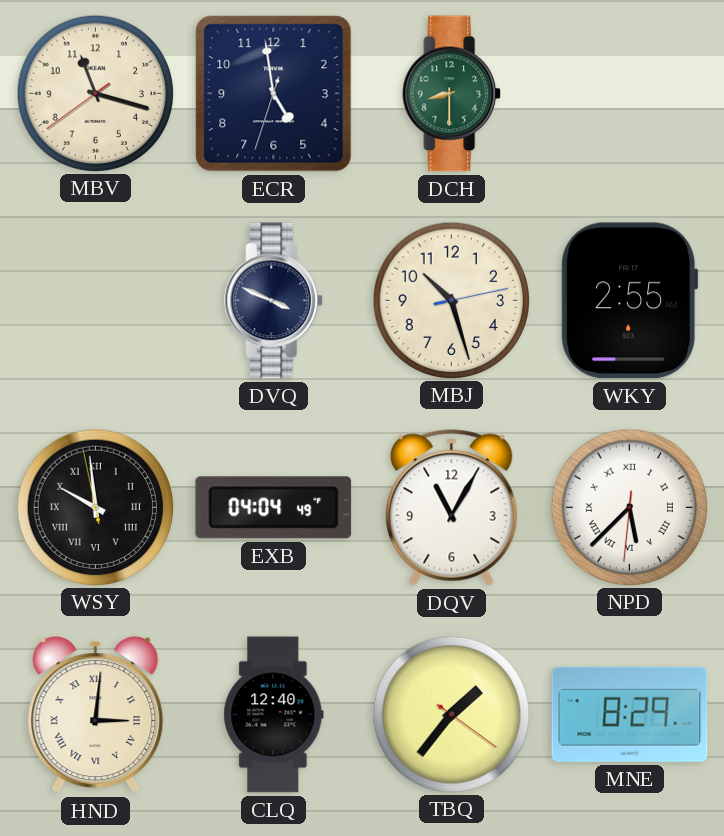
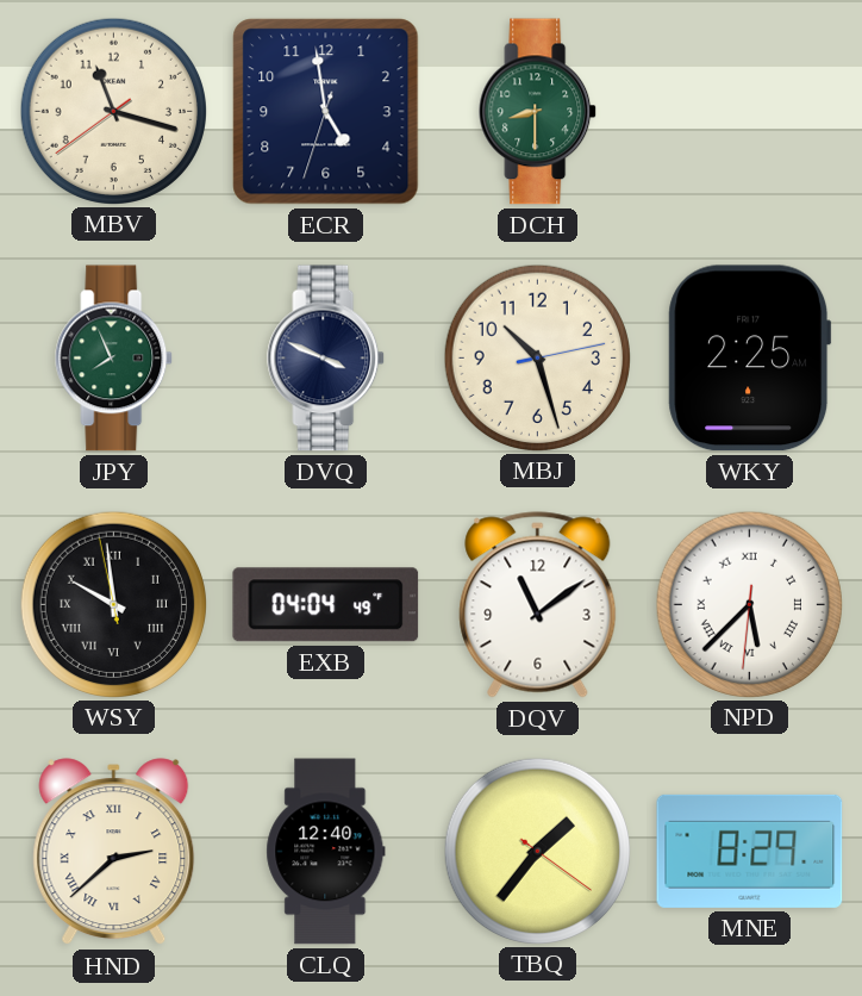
JPY: none -> 7:56 (114, 359)
WKY: 2:55 -> 2:25 (750, 359)
DQV: 11:05 -> 11:09 (538, 605)
HND: 3:01 -> 2:38 (114, 852)
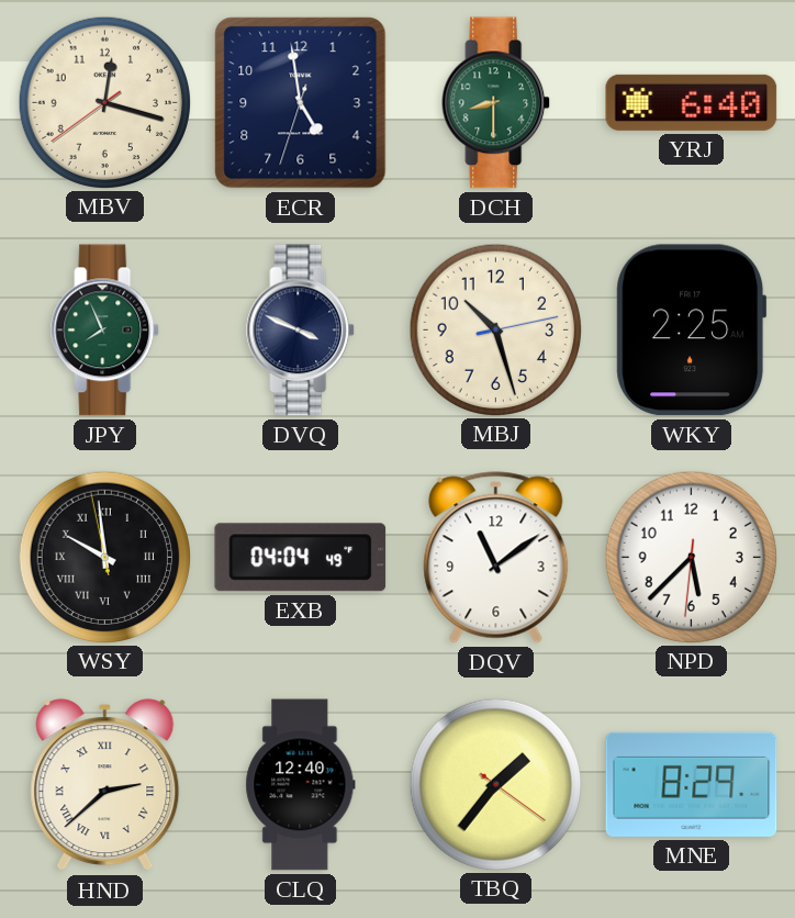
MBV: 11:17 -> 12:17 (104, 102)
YRJ: none -> 6:40 (692, 102)
NPD numerals: Roman -> Arabic (691, 557)
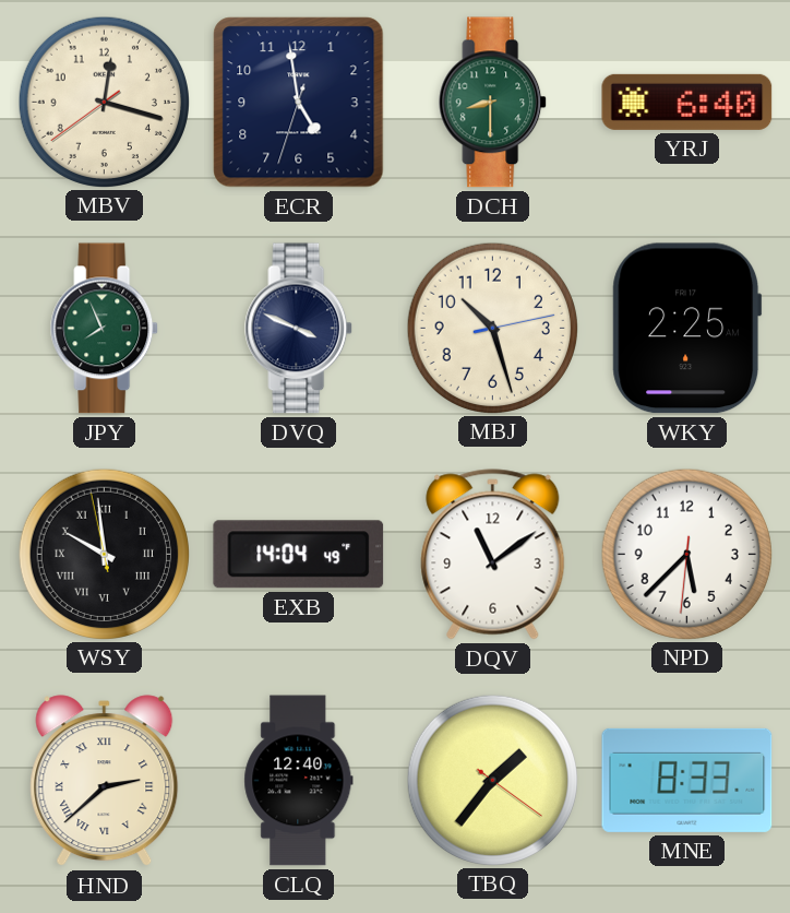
EXB: 04:04 -> 14:04 (299, 555)
MNE: 8:29 -> 8:33 (687, 780)
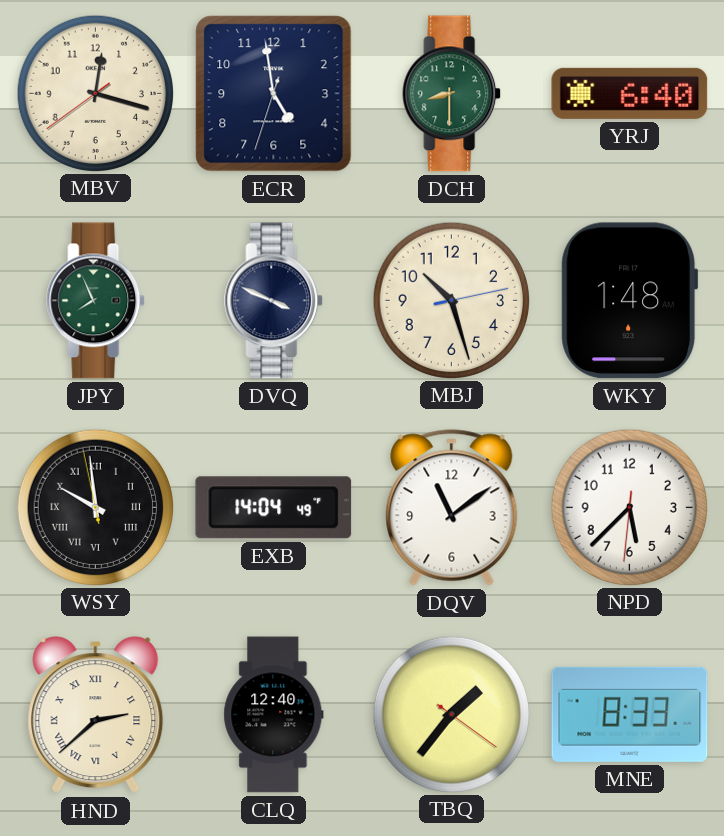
WKY: 2:25 -> 1:48 (630, 301)
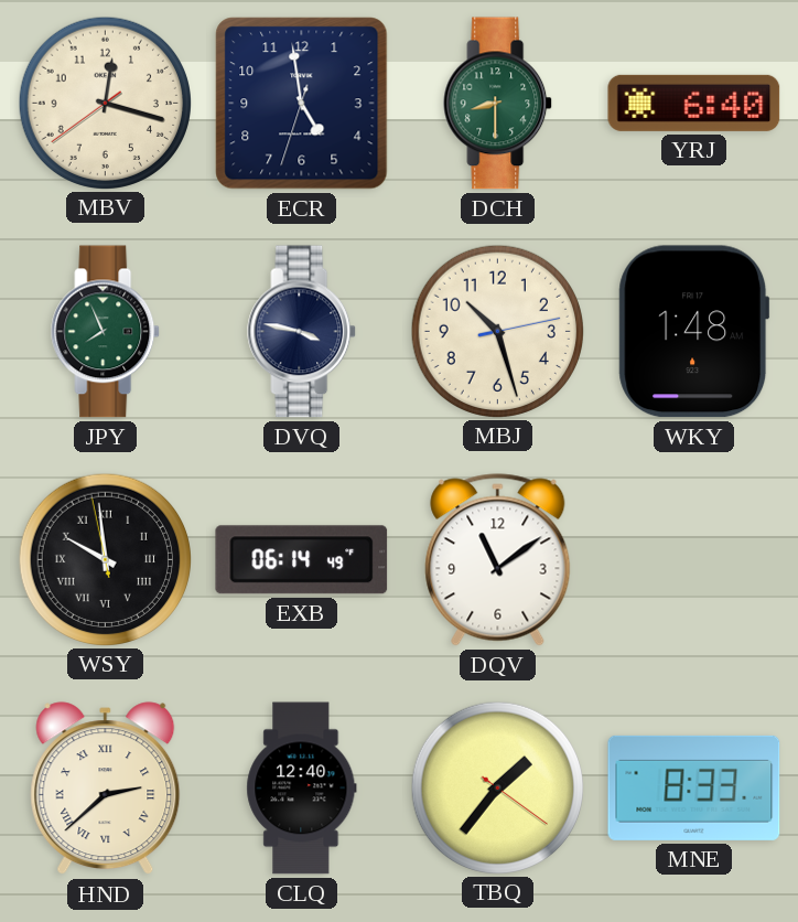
DVQ: 3:49 -> 3:47 (302, 332)
EXB: 14:04 -> 06:14 (302, 560)
NPD: 5:37 -> none (629, 507)
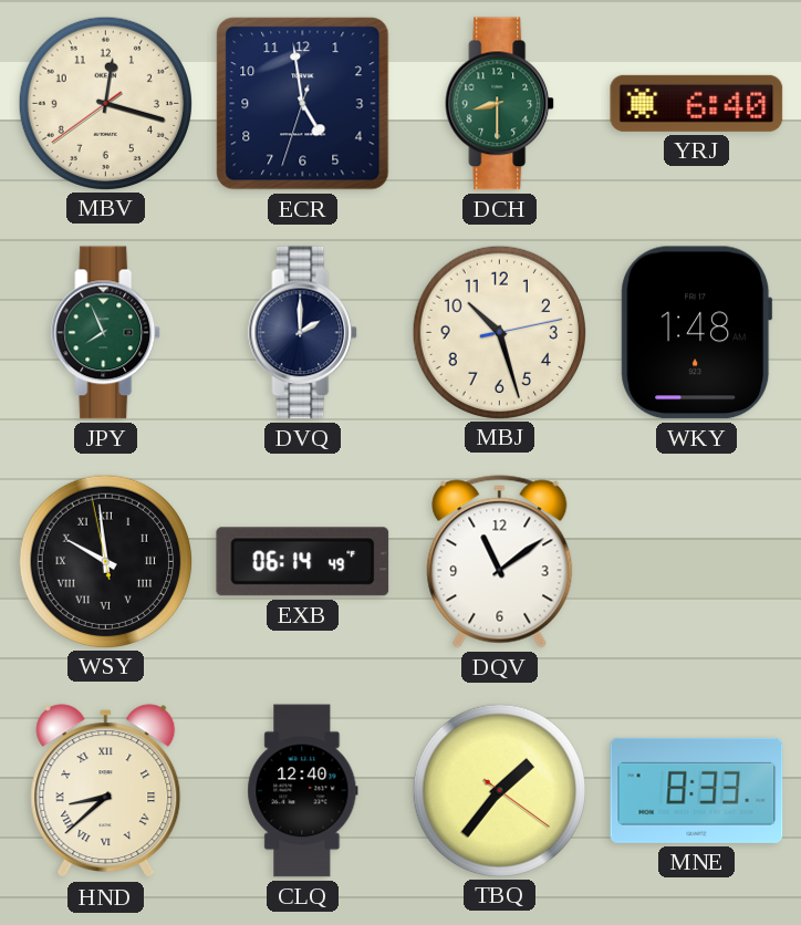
DVQ: 3:47 -> 2:00 (303, 333)
HND: 2:38 -> 8:38 (106, 791)
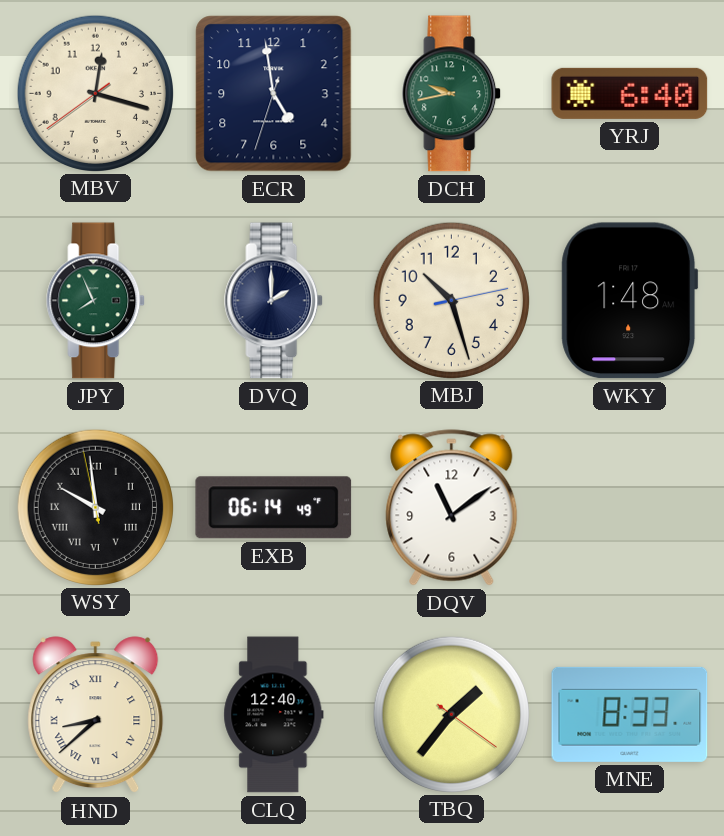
DCH: 8:30 -> 9:43 (452, 94)
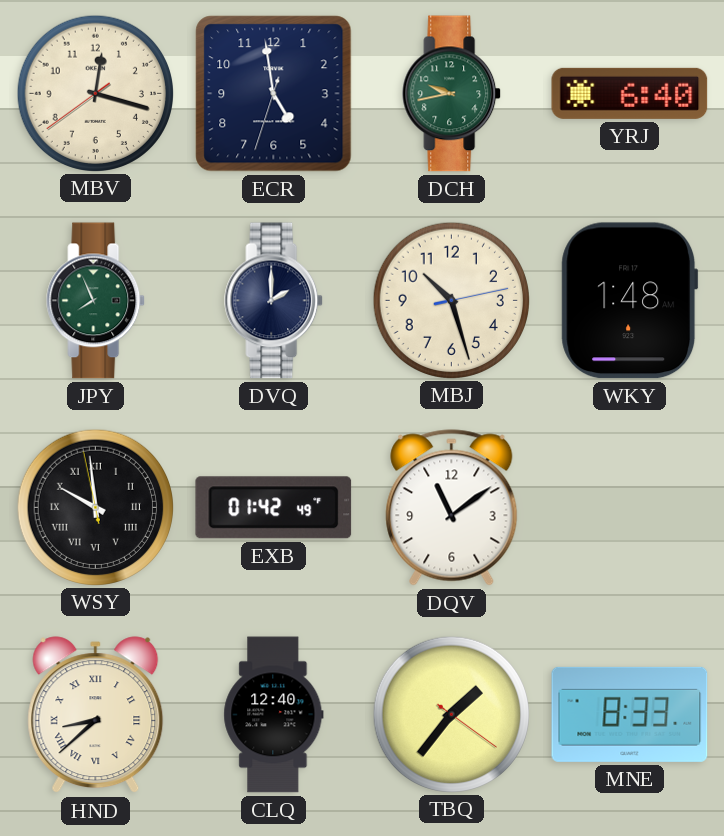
EXB: 06:14 -> 01:42 (274, 508)
